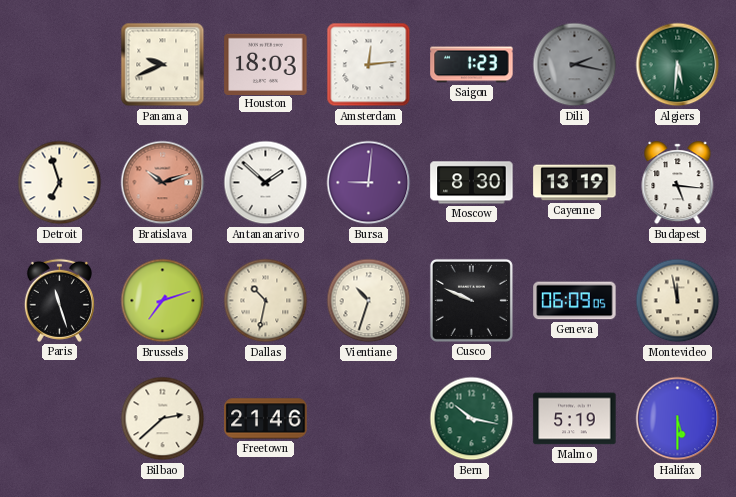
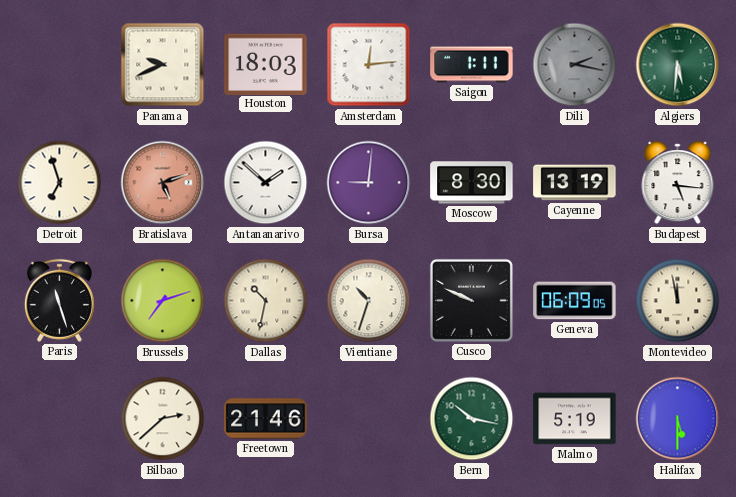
Saigon: 1:23 -> 1:11 (472, 65)
Bratislava: 10:12 -> 5:12 (163, 183)
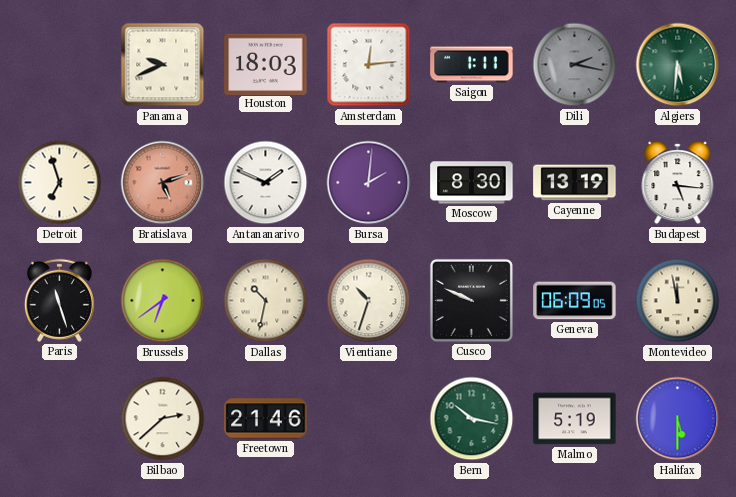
Antananarivo: 1:52 -> 1:49 (266, 183)
Bursa: 9:01 -> 2:01 (369, 183)
Brussels: 7:12 -> 6:39 (163, 301)
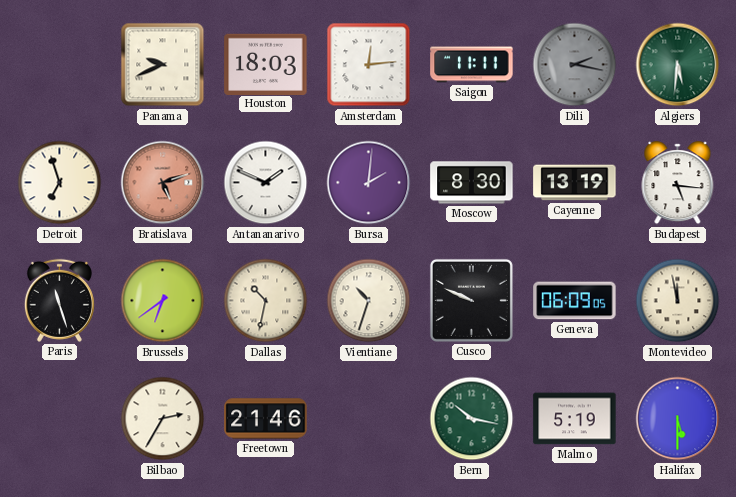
Saigon: 1:11 -> 11:11 (472, 65)
Bilbao: 2:38 -> 2:35 (163, 419)
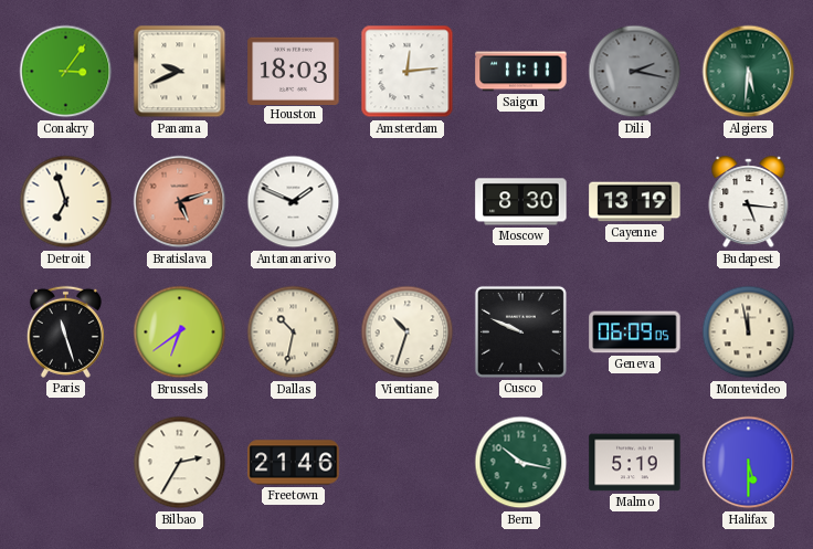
Conakry: none -> 3:06 (66, 72)
Bursa: 2:01 -> none (369, 183)
